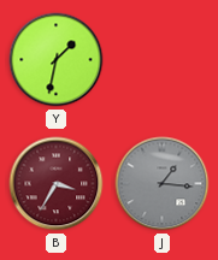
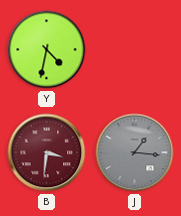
Y: 1:32 -> 4:32 (47, 50)
B: 3:35 -> 3:31 (47, 153)
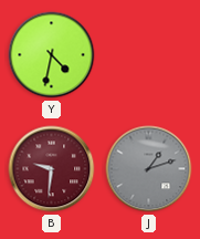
B: 3:31 -> 9:31 (52, 169)
J: 1:16 -> 1:12 (149, 169)
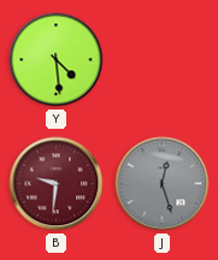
Y: 4:32 -> 4:29 (57, 60)
J: 1:12 -> 12:27 (163, 184)
